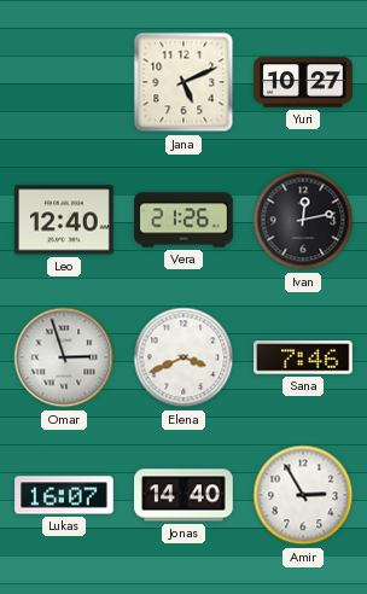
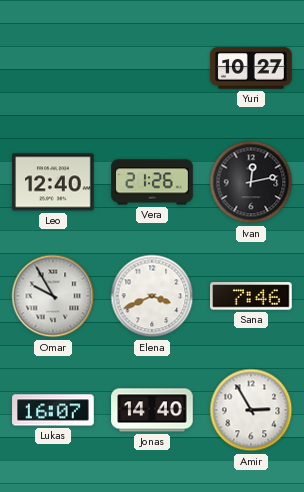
Jana: 5:11 -> none (183, 82)
Omar: 2:57 -> 9:55 (53, 296)
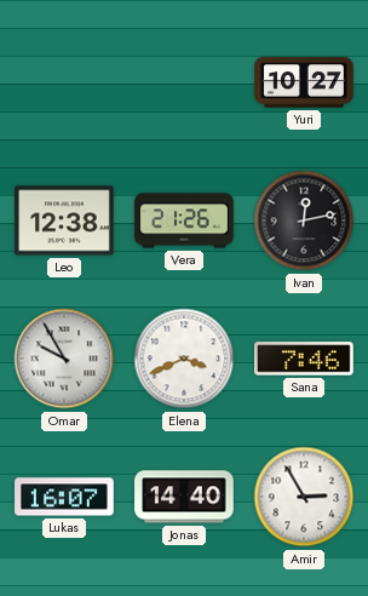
Leo: 12:40 -> 12:38 (64, 220)
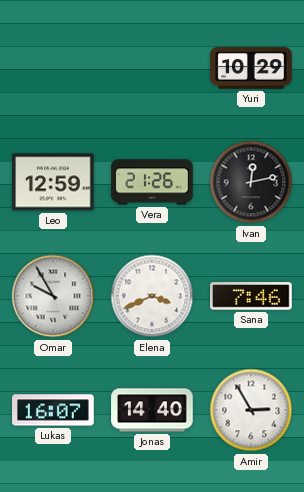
Yuri: 10:27 -> 10:29 (251, 68)
Leo: 12:38 -> 12:59 (53, 182)
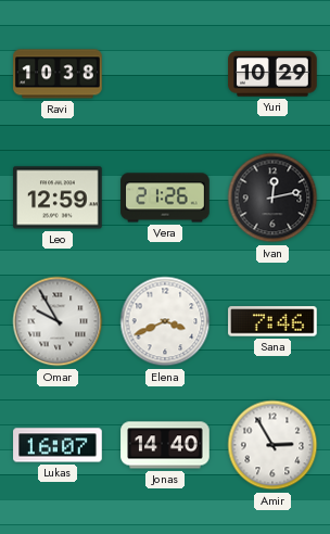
Ravi: none -> 10:38 (58, 74)
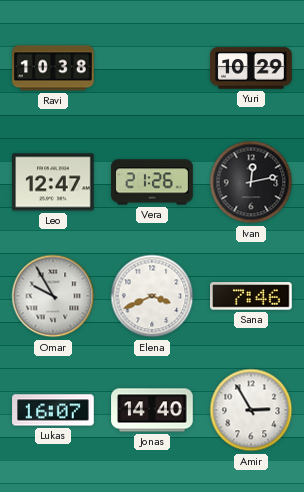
Leo: 12:59 -> 12:47 (53, 182)
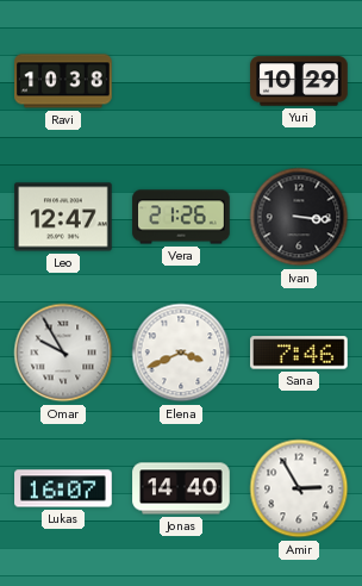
Ivan: 12:13 -> 3:16 (299, 217)
